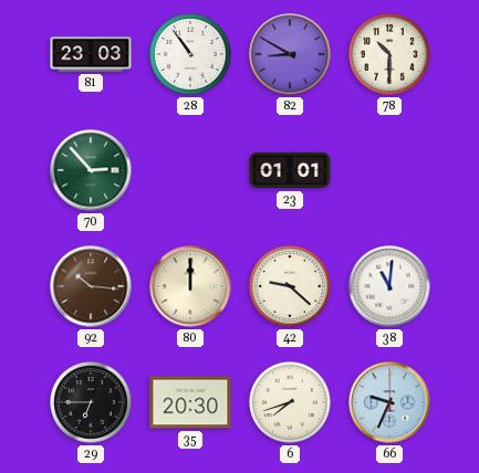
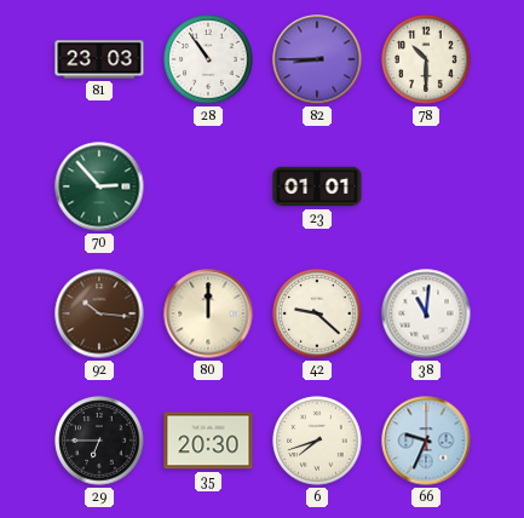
82: 8:50 -> 8:45 (317, 59)
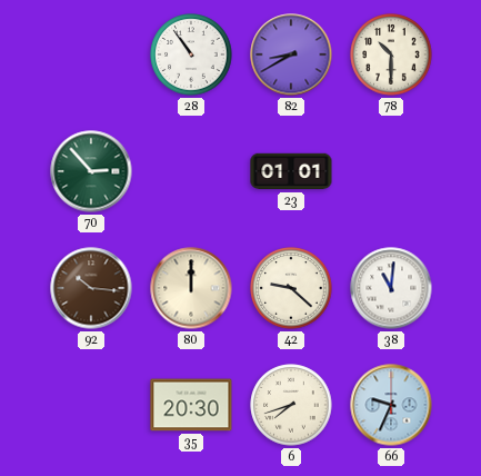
81: 23:03 -> none (99, 59)
82: 8:45 -> 8:40 (291, 54)
29: 6:45 -> none (99, 441)
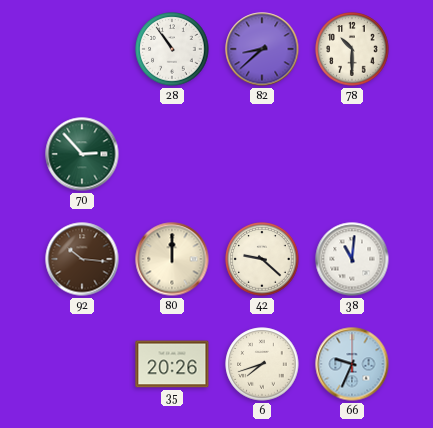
82: 8:40 -> 8:38 (262, 49)
23: 01:01 -> none (291, 171)
35: 20:30 -> 20:26 (172, 364)
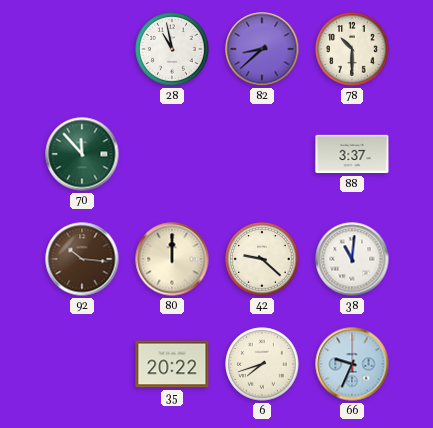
28: 10:54 -> 10:58 (172, 49)
70: 2:53 -> 11:53 (82, 154)
88: none -> 3:37 (352, 154)
35: 20:26 -> 20:22 (172, 364)
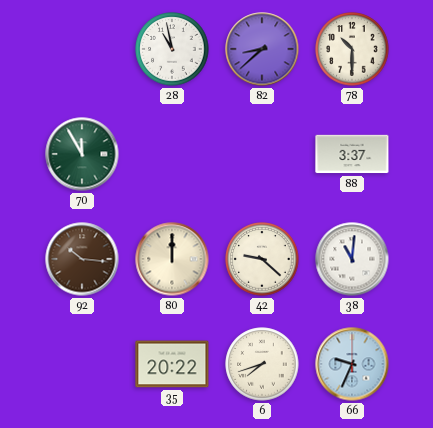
70: 11:53 -> 11:55 (82, 154)
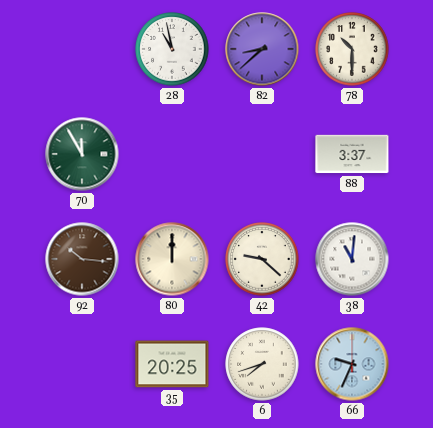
35: 20:22 -> 20:25 (172, 364)
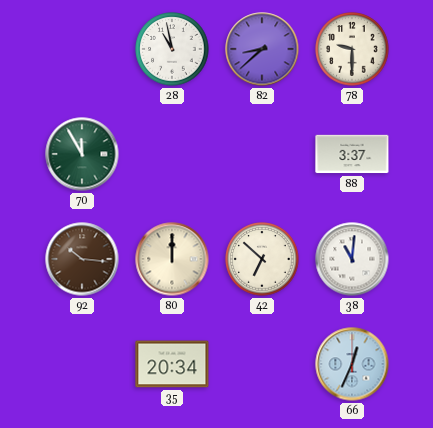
78: 10:30 -> 9:30 (352, 49)
42: 9:22 -> 6:52 (262, 259)
35: 20:25 -> 20:34 (172, 364)
6: 7:42 -> none (262, 364)
66: 9:34 -> 12:34 (352, 364)
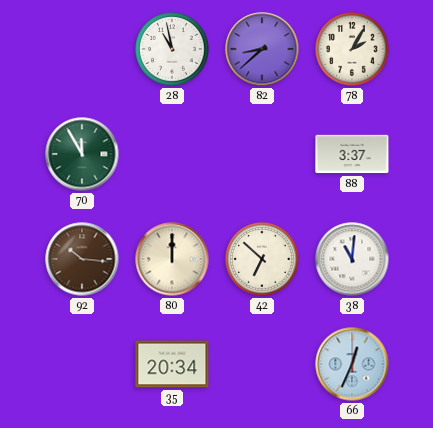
78: 9:30 -> 2:05 (352, 49)
